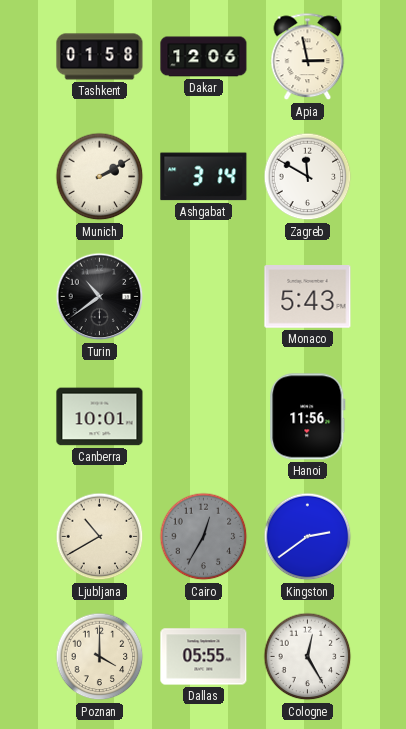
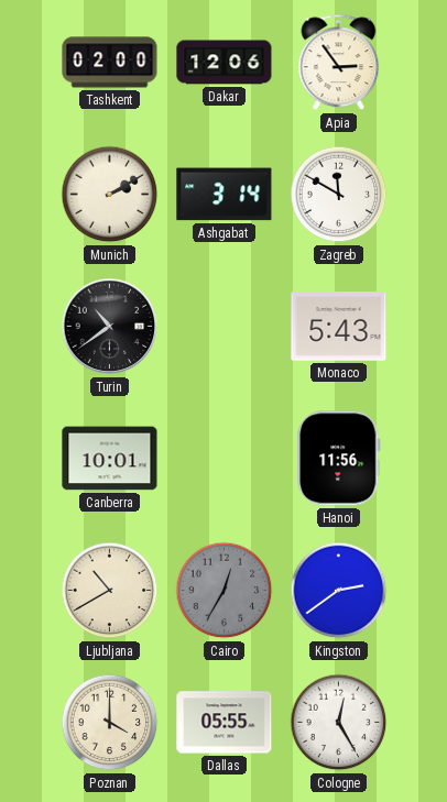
Tashkent: 01:58 -> 02:00 (110, 63)
Apia: 2:58 -> 2:54 (339, 63)
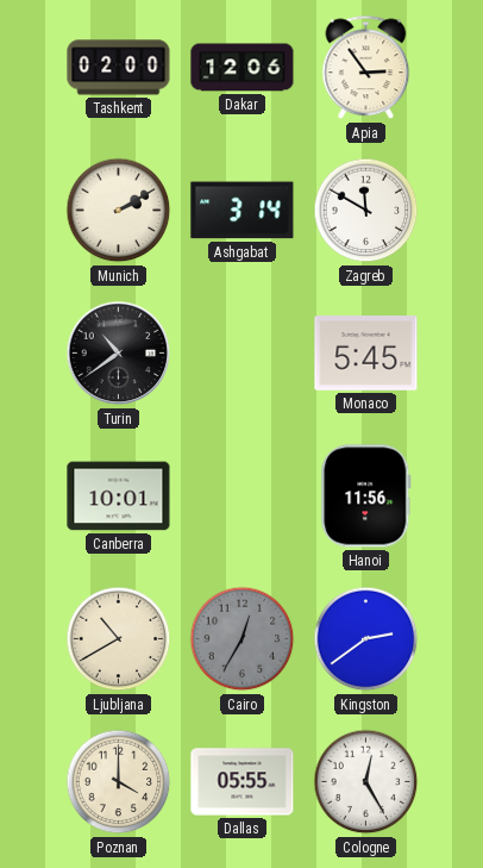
Monaco: 5:43 -> 5:45 (366, 354)
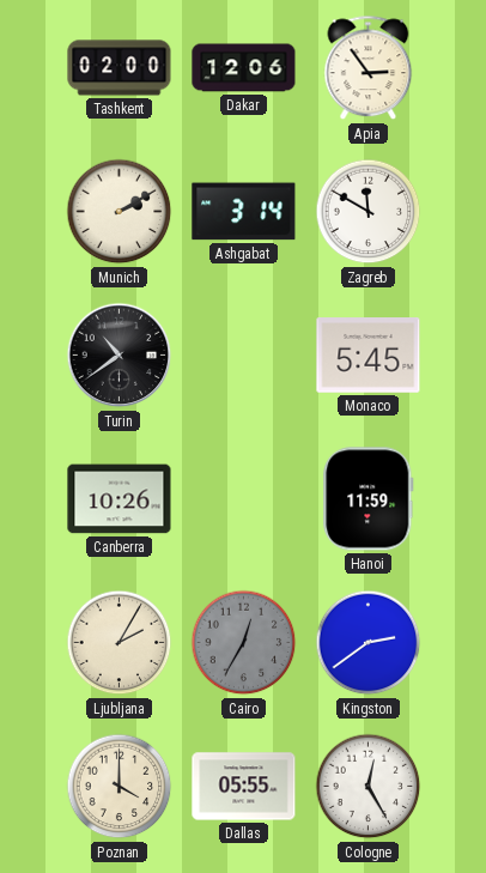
Canberra: 10:01 -> 10:26 (120, 499)
Hanoi: 11:56 -> 11:59 (369, 499)
Ljubljana: 10:40 -> 2:05 (120, 643)
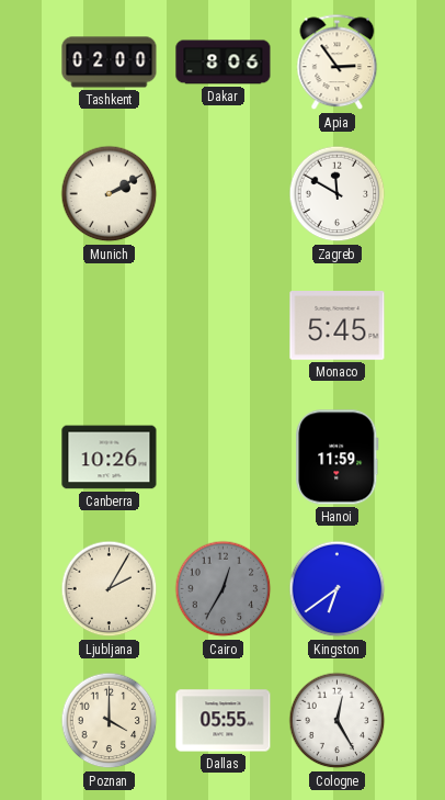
Dakar: 12:06 -> 8:06 (224, 63)
Ashgabat: 3:14 -> none (244, 212)
Turin: 10:39 -> none (120, 356)
Kingston: 2:39 -> 6:39 (338, 589)
